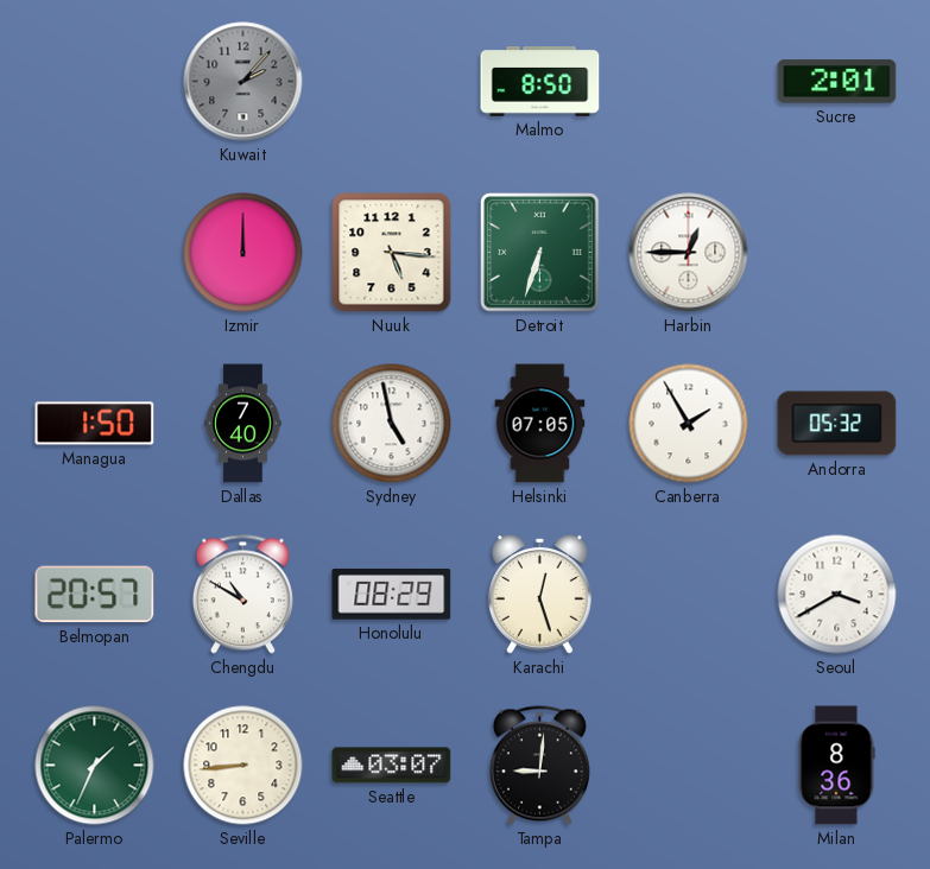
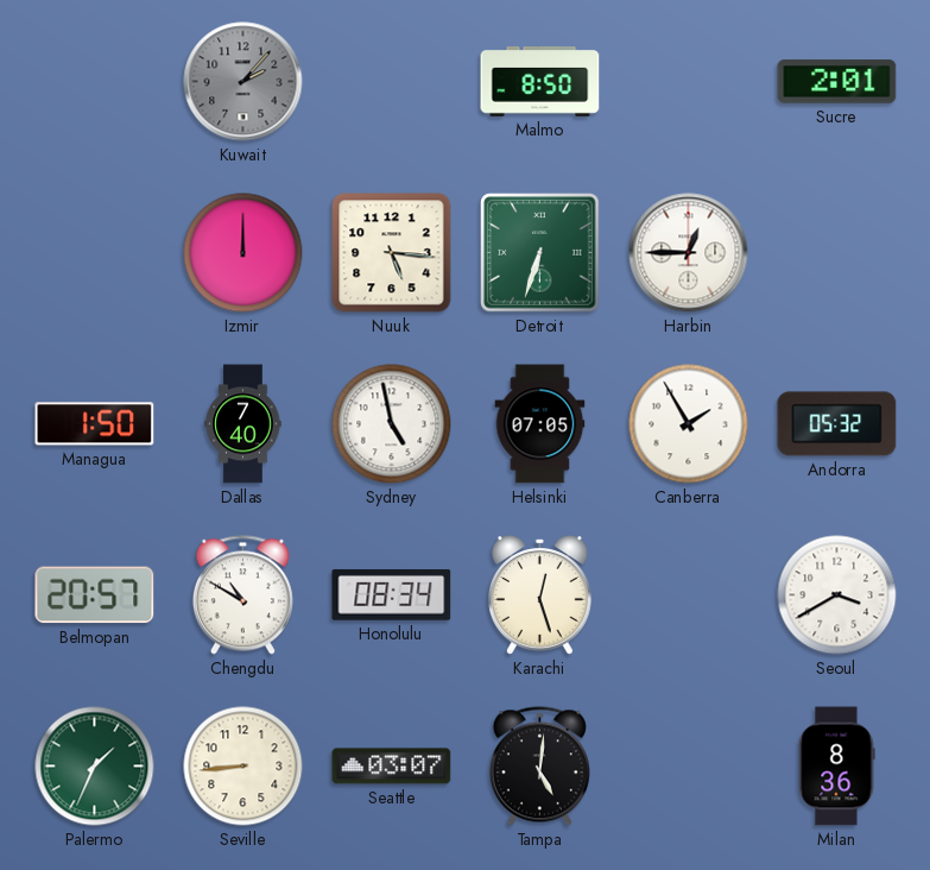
Honolulu: 08:29 -> 08:34 (392, 594)
Tampa: 9:01 -> 5:01 (539, 767)
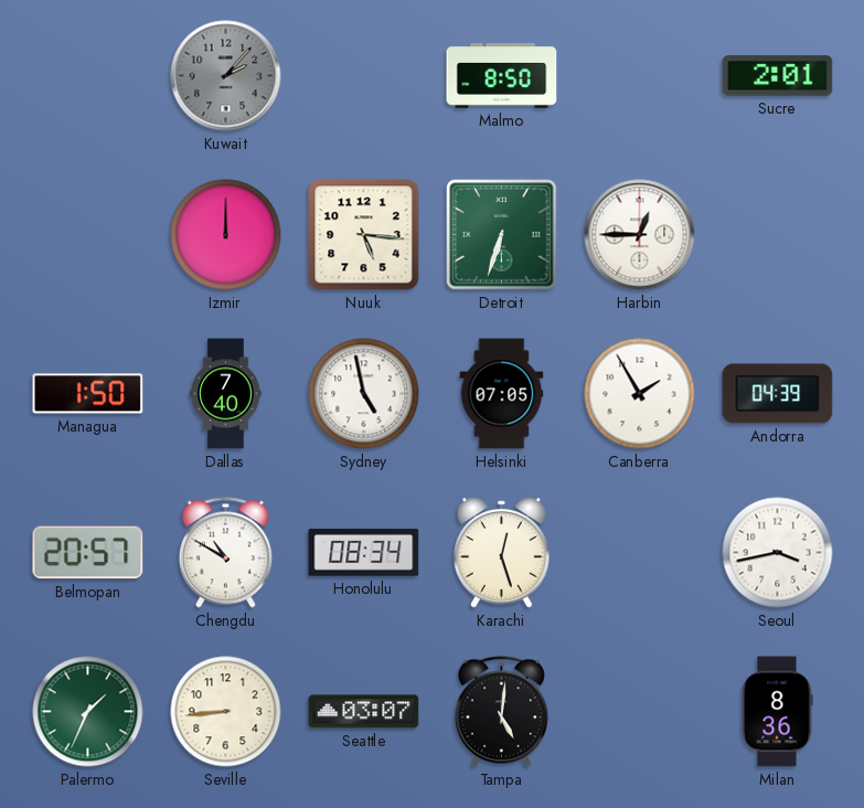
Andorra: 05:32 -> 04:39 (778, 394)
Seoul: 3:40 -> 3:43 (778, 553)
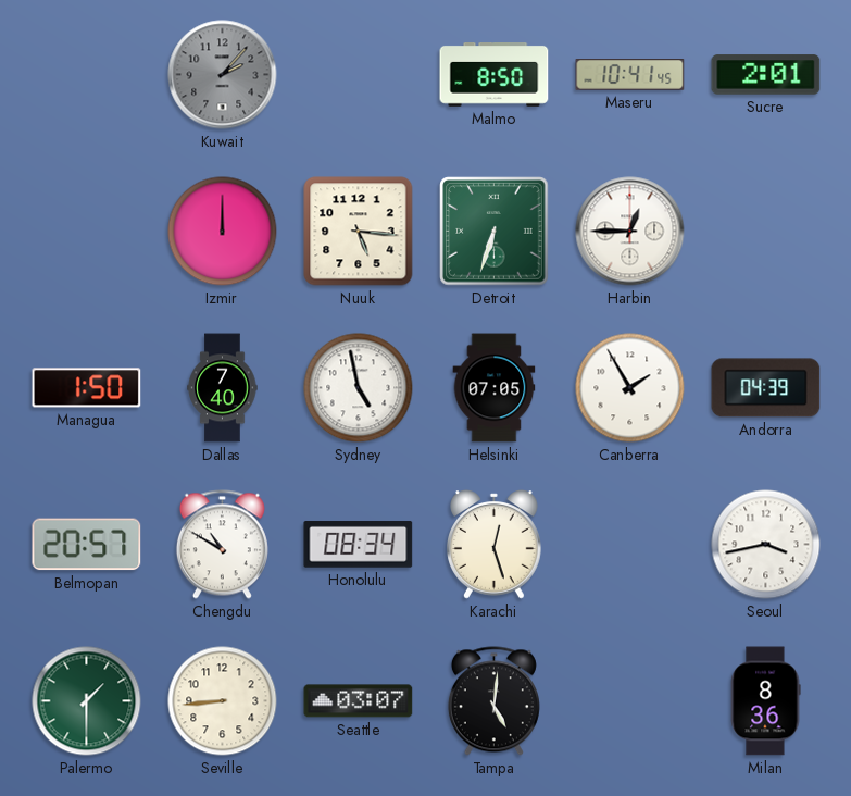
Maseru: none -> 10:41 (630, 75)
Palermo: 1:34 -> 1:30 (87, 701)
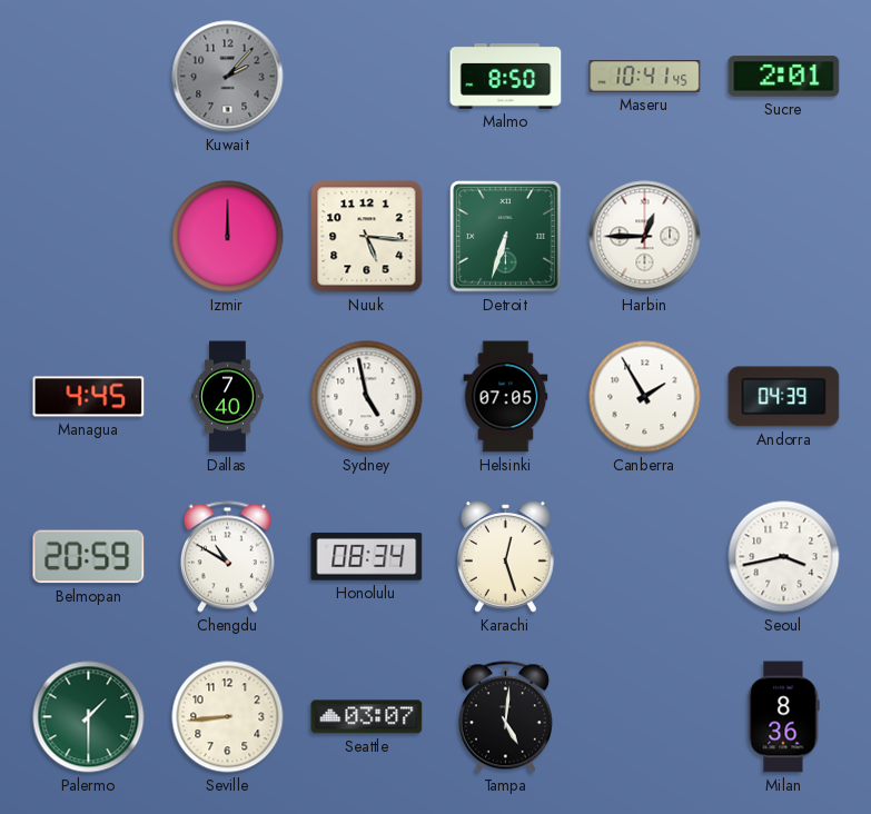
Managua: 1:50 -> 4:45 (89, 397)
Belmopan: 20:57 -> 20:59 (89, 557)
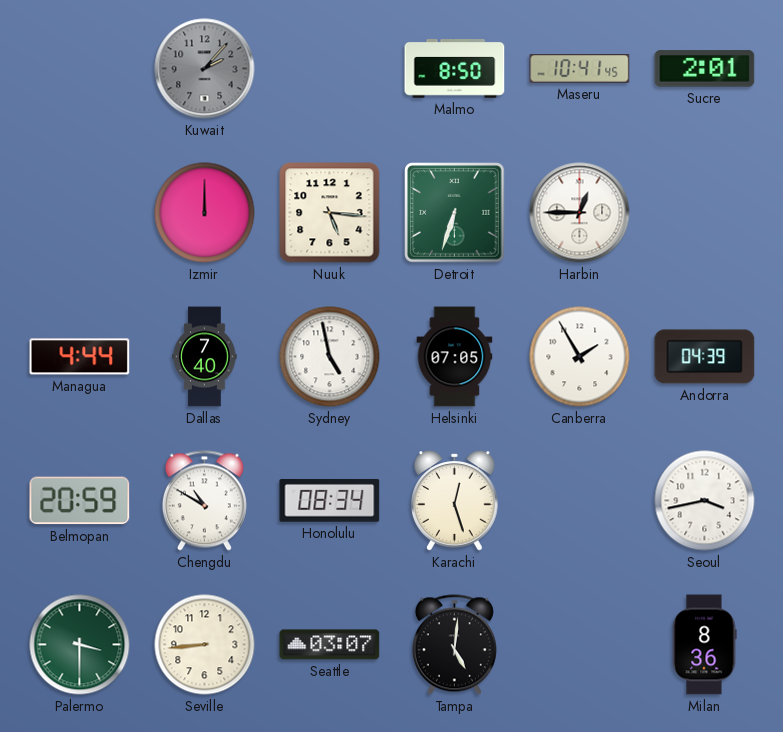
Managua: 4:45 -> 4:44 (80, 357)
Palermo: 1:30 -> 3:30 (80, 645)
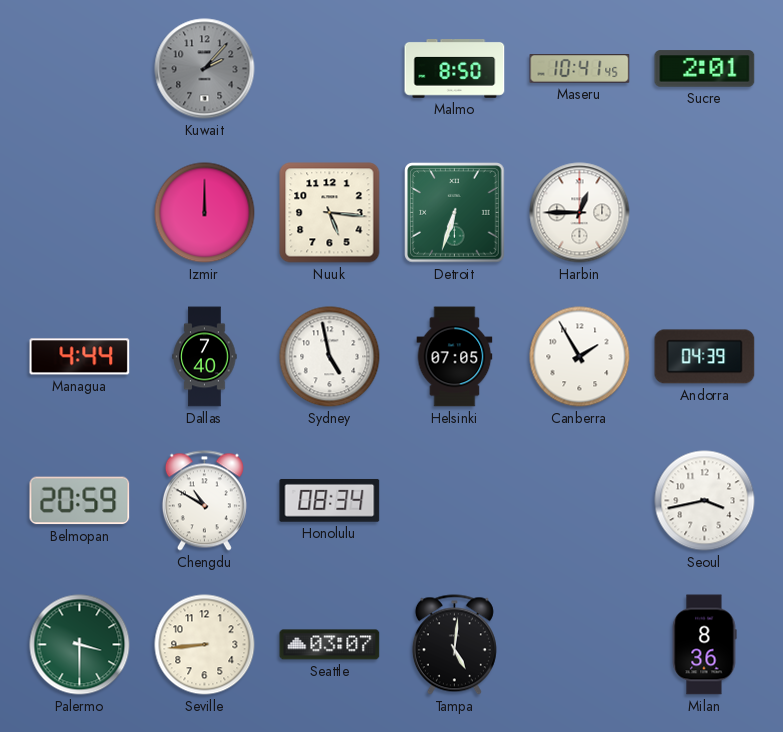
Karachi: 12:27 -> none (455, 501)
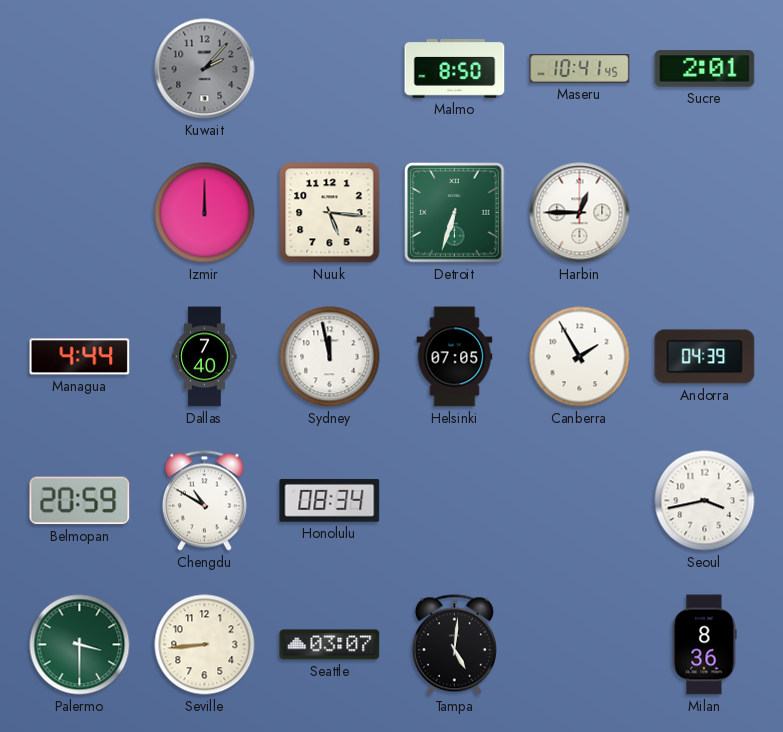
Sydney: 4:58 -> 11:58 (330, 357)
